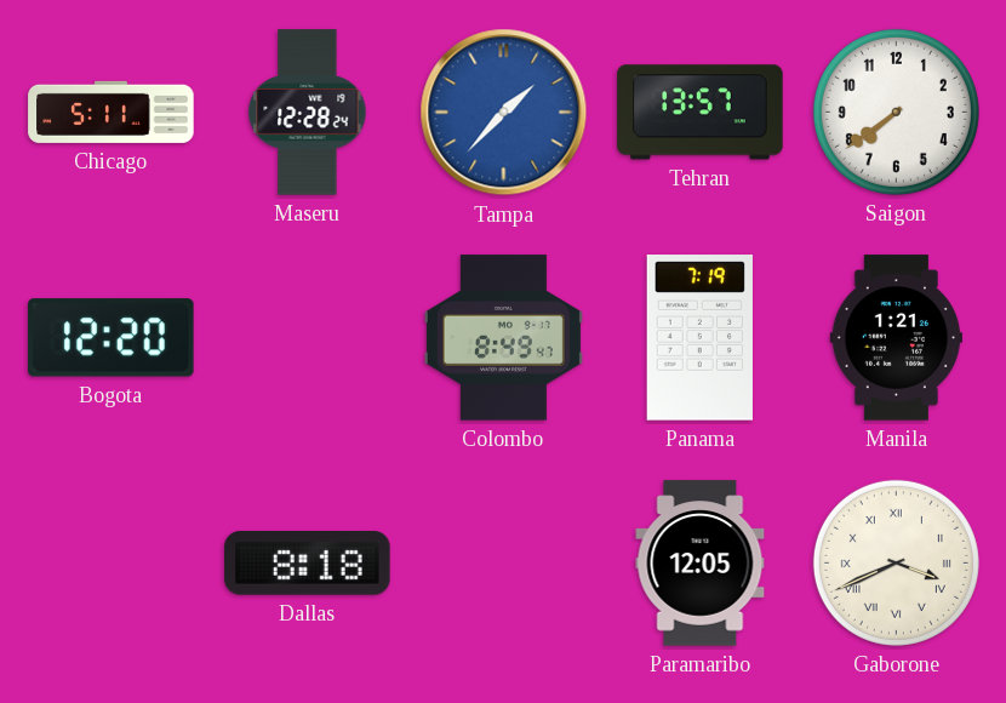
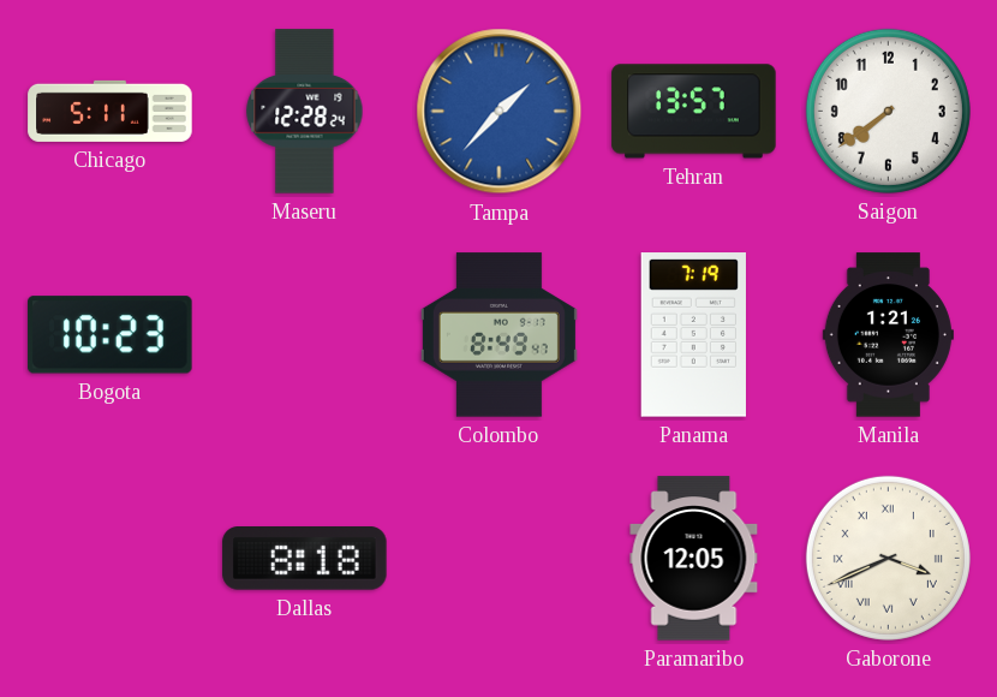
Bogota: 12:20 -> 10:23 (111, 335)
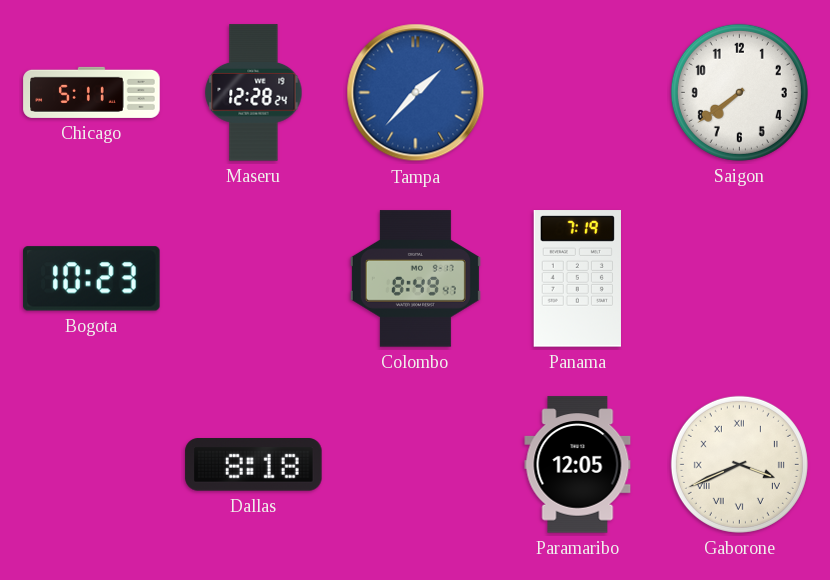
Tehran: 13:57 -> none (694, 112)
Manila: 1:21 -> none (888, 335)
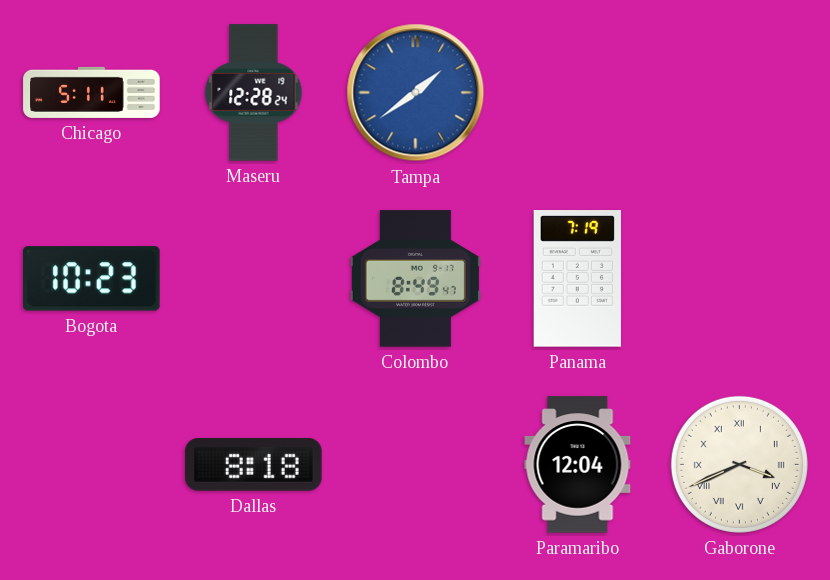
Tampa: 1:37 -> 1:39 (416, 93)
Saigon: 7:39 -> none (739, 92)
Paramaribo: 12:05 -> 12:04 (578, 465)
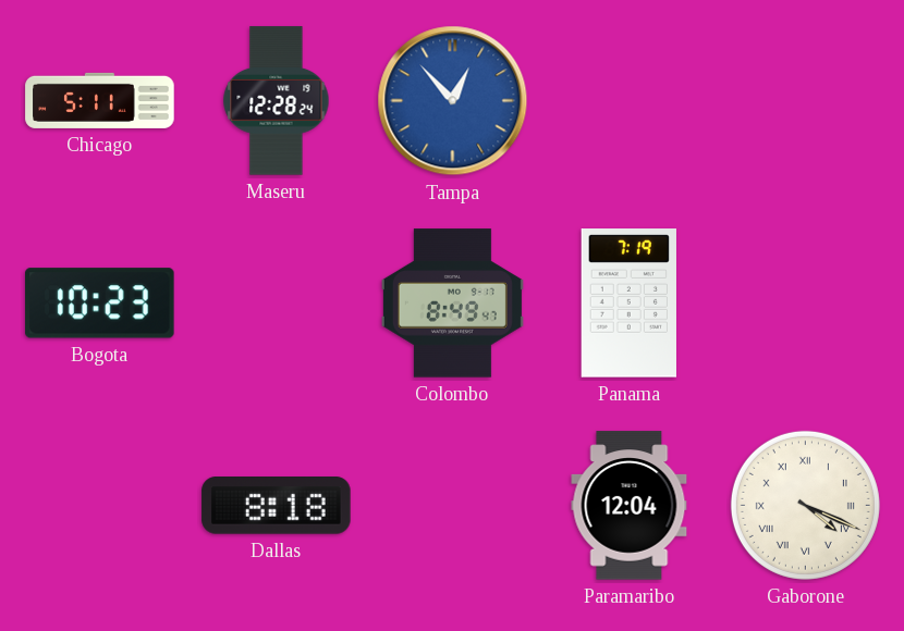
Tampa: 1:39 -> 12:53 (453, 101)
Gaborone: 3:41 -> 4:19 (805, 505)
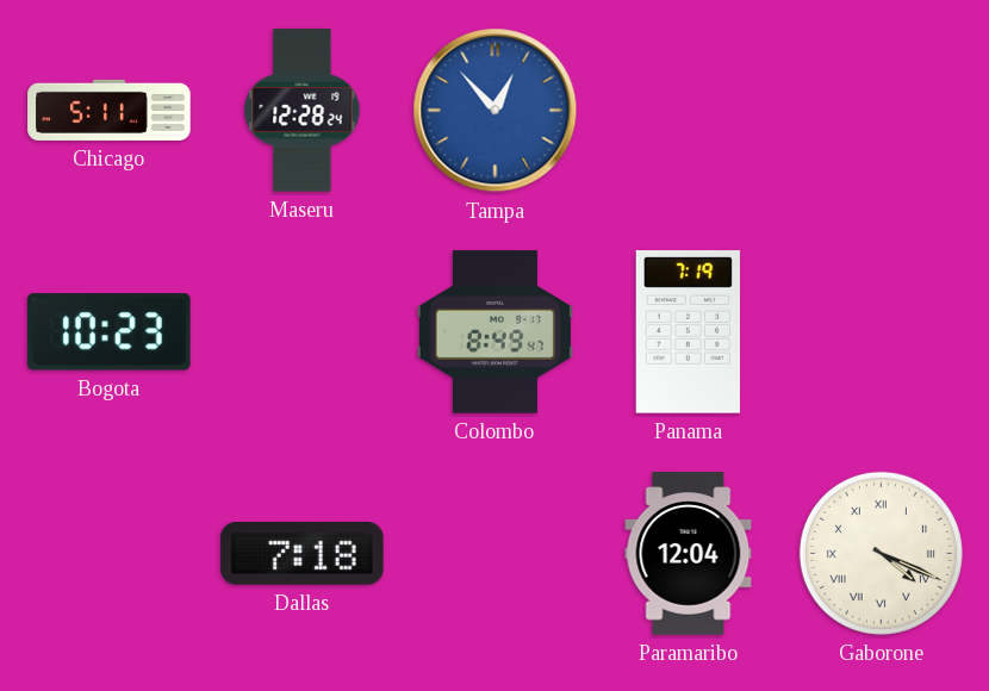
Dallas: 8:18 -> 7:18 (303, 554)
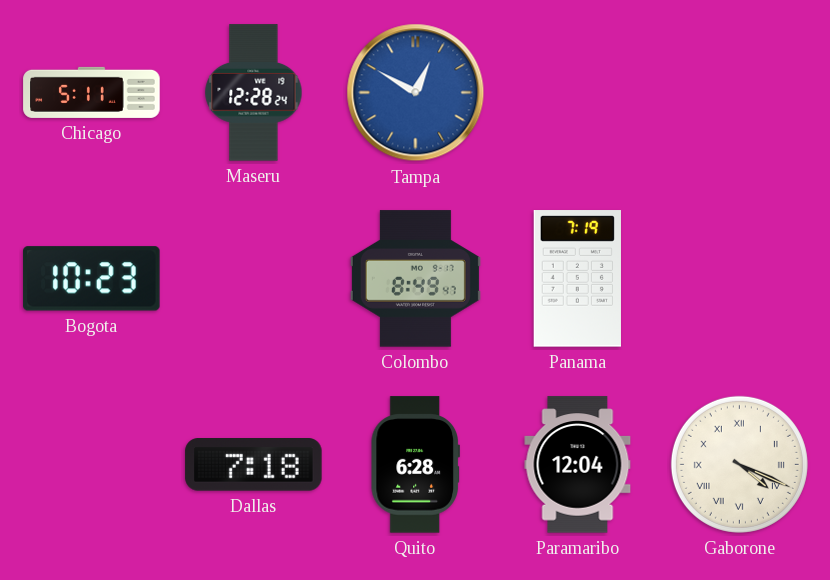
Tampa: 12:53 -> 12:50 (416, 93)
Quito: none -> 6:28 (415, 465)
